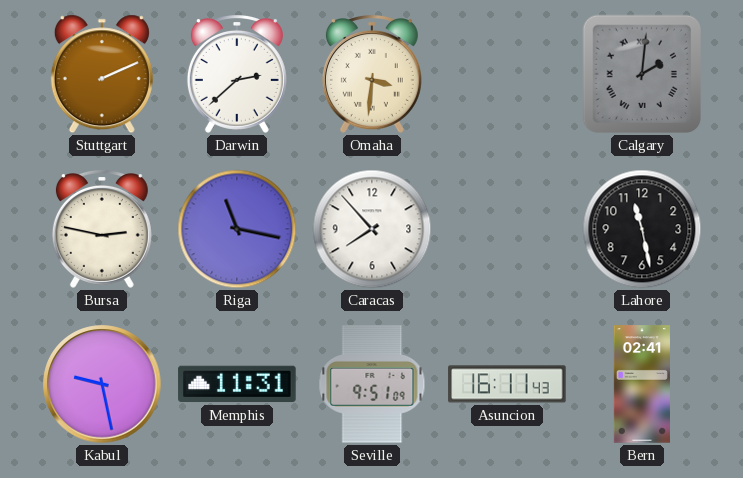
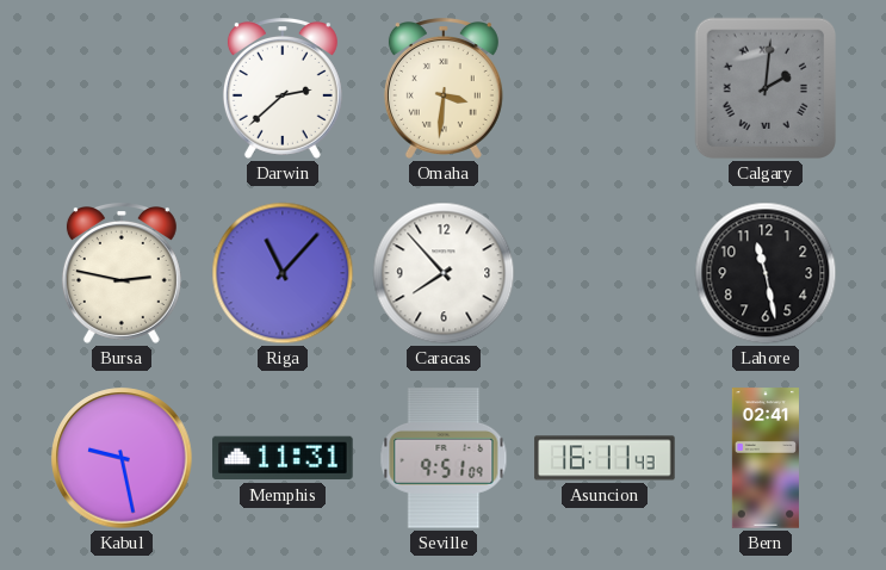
Stuttgart: 2:11 -> none (102, 74)
Riga: 11:17 -> 11:07 (283, 273)
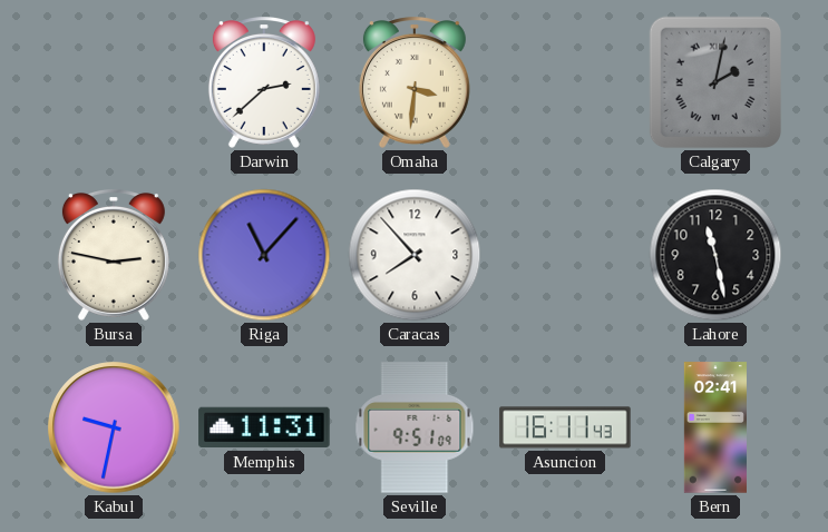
Calgary: 2:01 -> 2:02 (715, 82)
Kabul: 9:28 -> 9:32 (114, 427)
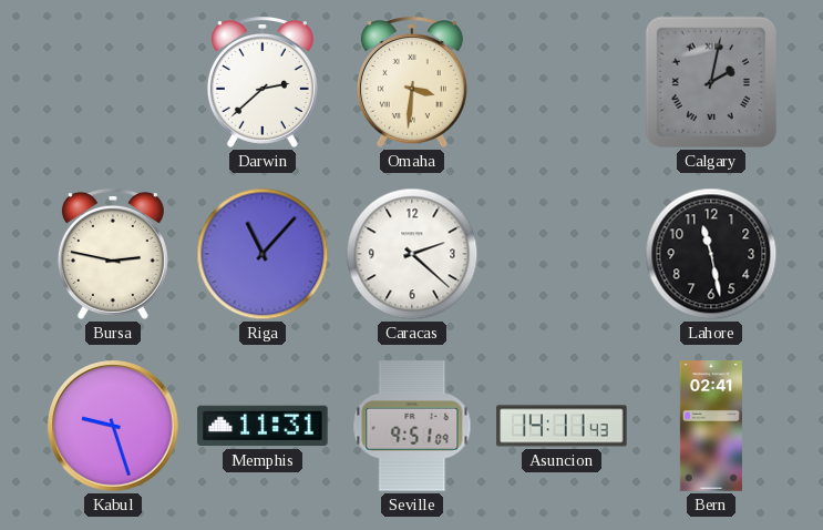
Caracas: 7:53 -> 2:22 (412, 254)
Kabul: 9:32 -> 9:27 (113, 426)
Asuncion: 16:11 -> 14:11 (562, 426)
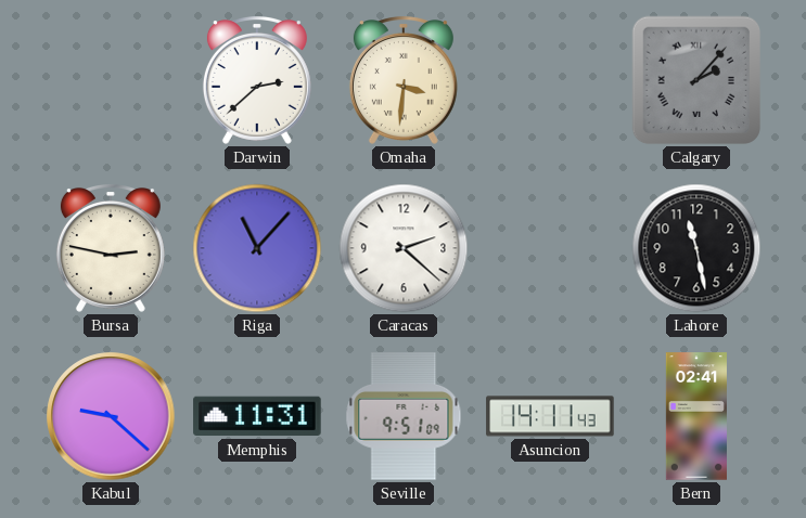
Calgary: 2:02 -> 2:07 (696, 80)
Kabul: 9:27 -> 9:22 (111, 416)
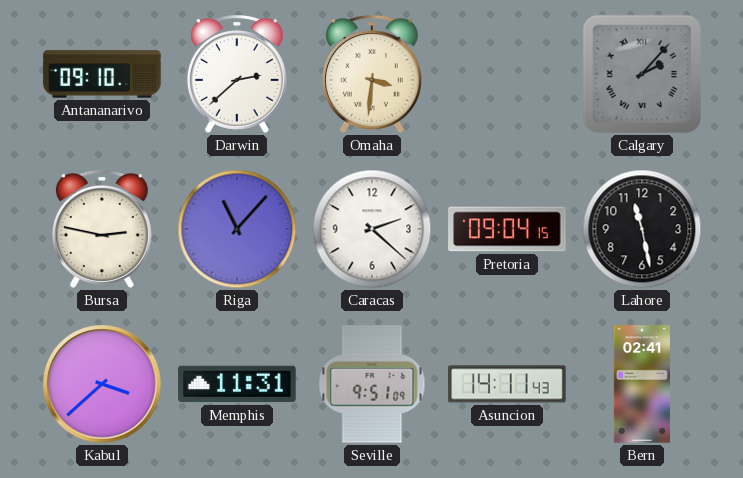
Antananarivo: none -> 09:10 (102, 74)
Pretoria: none -> 09:04 (507, 229)
Kabul: 9:22 -> 3:38 (102, 384)
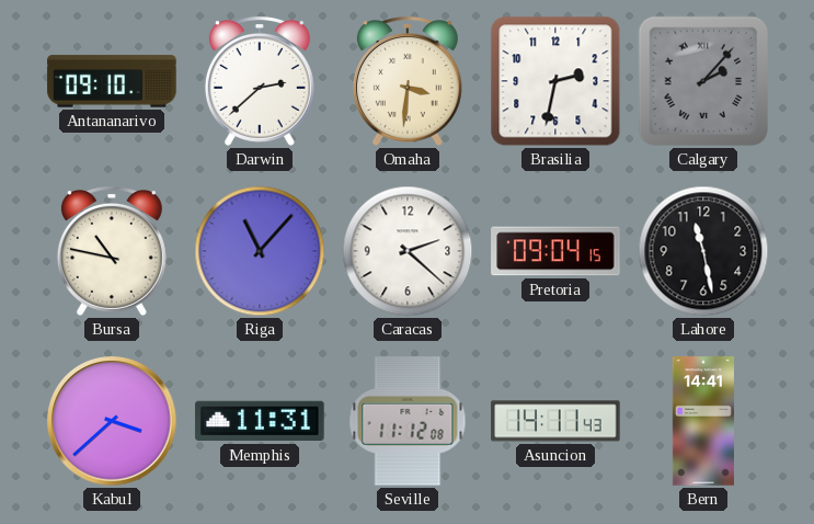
Brasilia: none -> 2:32 (555, 81)
Bursa: 2:47 -> 10:47 (112, 252)
Seville: 9:51 -> 11:12 (408, 421)
Bern: 02:41 -> 14:41 (703, 421)
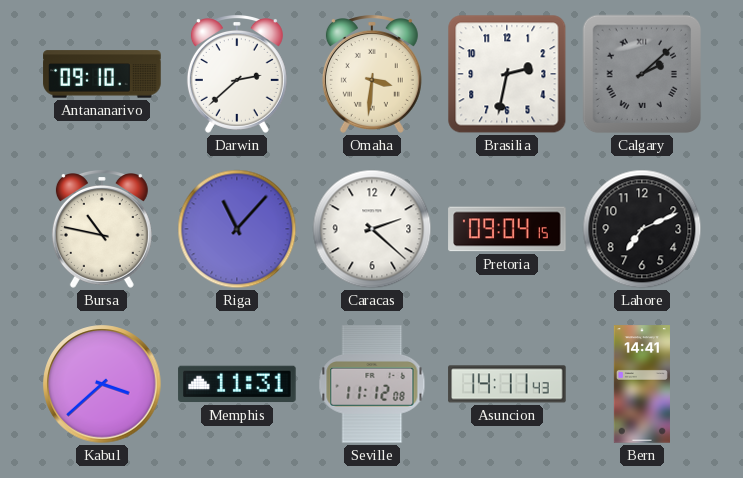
Calgary: 2:07 -> 2:08 (642, 74)
Lahore: 11:28 -> 7:11 (642, 229)
